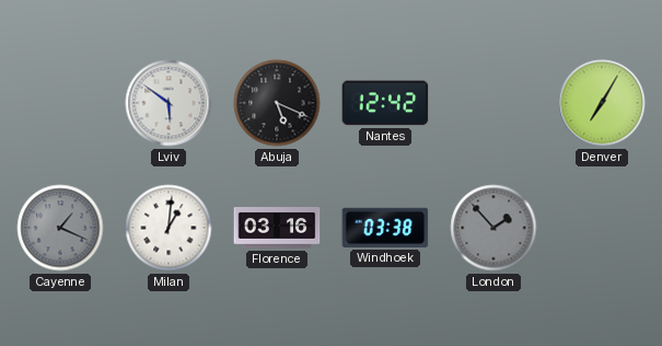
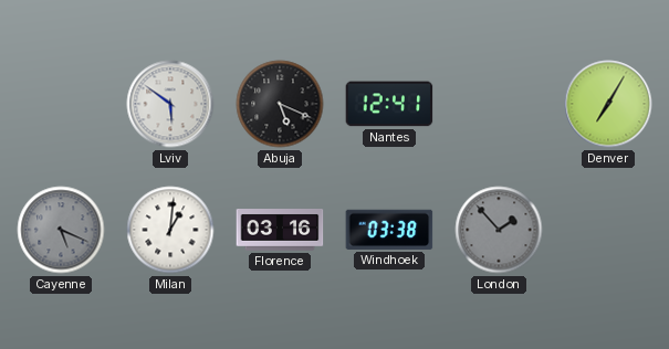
Nantes: 12:42 -> 12:41 (389, 104)
Cayenne: 1:19 -> 5:19 (61, 230)
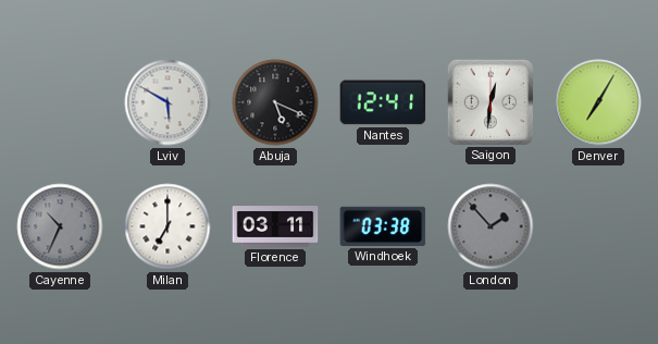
Lviv: 5:51 -> 5:50 (167, 102)
Saigon: none -> 12:31 (491, 101)
Cayenne: 5:19 -> 10:34 (60, 226)
Milan: 1:01 -> 7:00 (167, 226)
Florence: 03:16 -> 03:11 (275, 228)
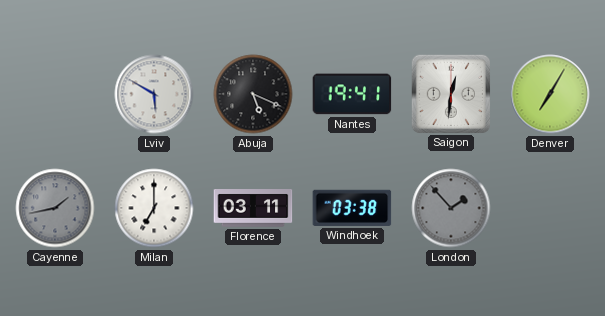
Nantes: 12:41 -> 19:41 (352, 94)
Cayenne: 10:34 -> 1:43 (55, 208)
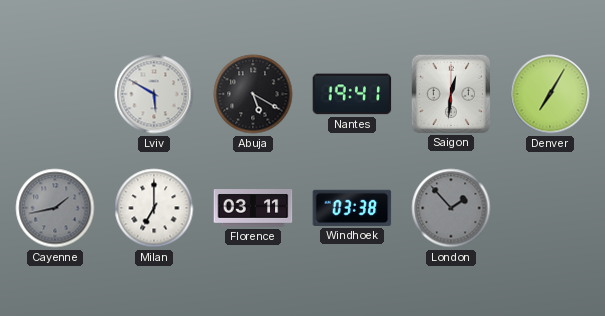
Abuja: 5:19 -> 5:20 (253, 94)
